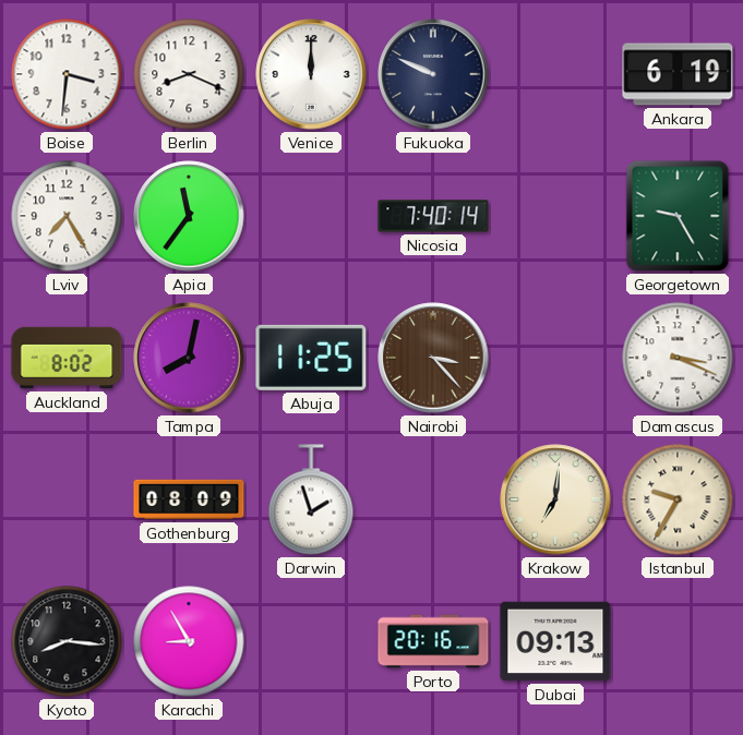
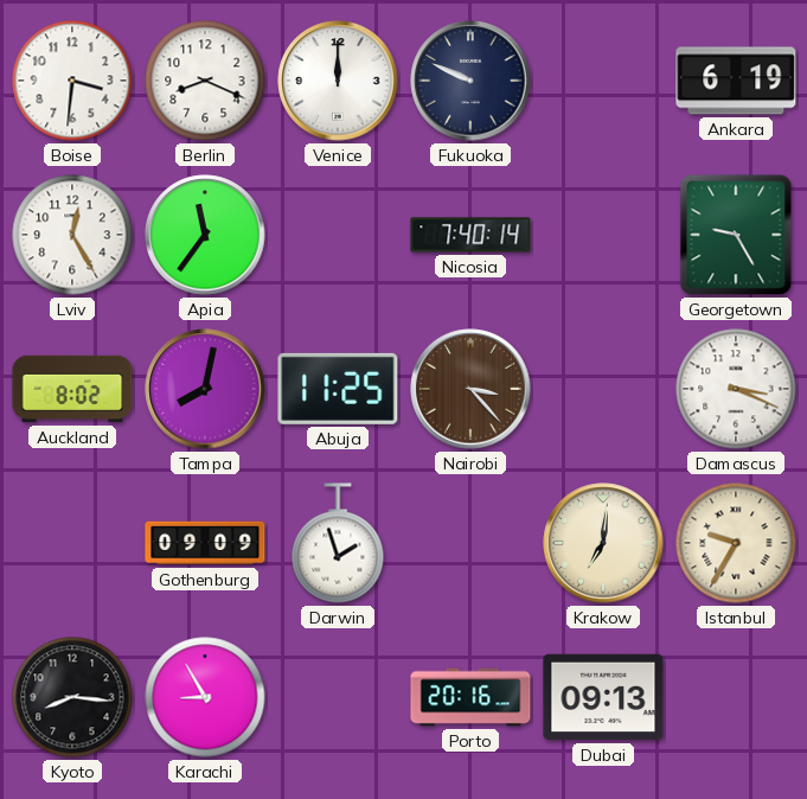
Lviv: 7:25 -> 12:25 (72, 235)
Gothenburg: 08:09 -> 09:09 (205, 543)
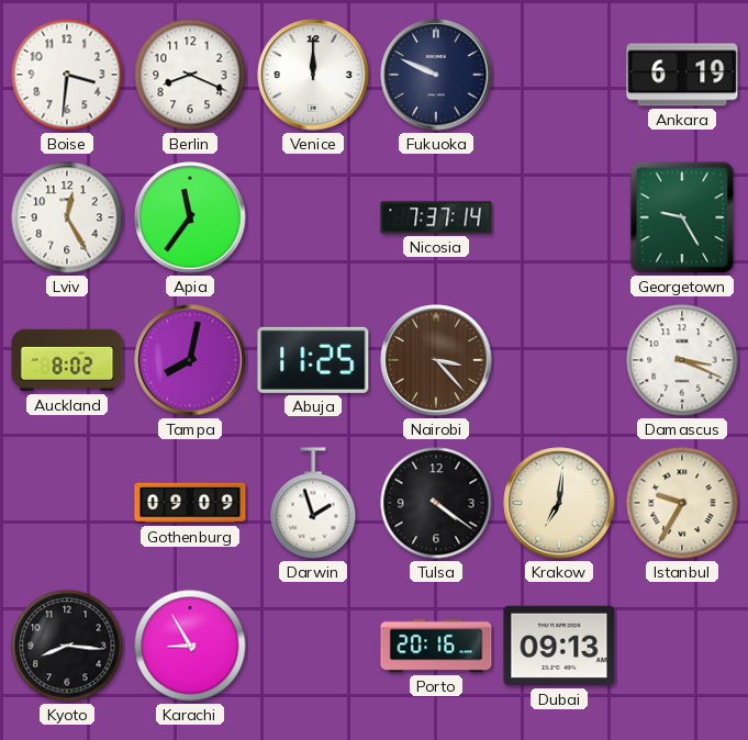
Nicosia: 7:40 -> 7:37 (436, 217)
Tulsa: none -> 4:21 (436, 503)
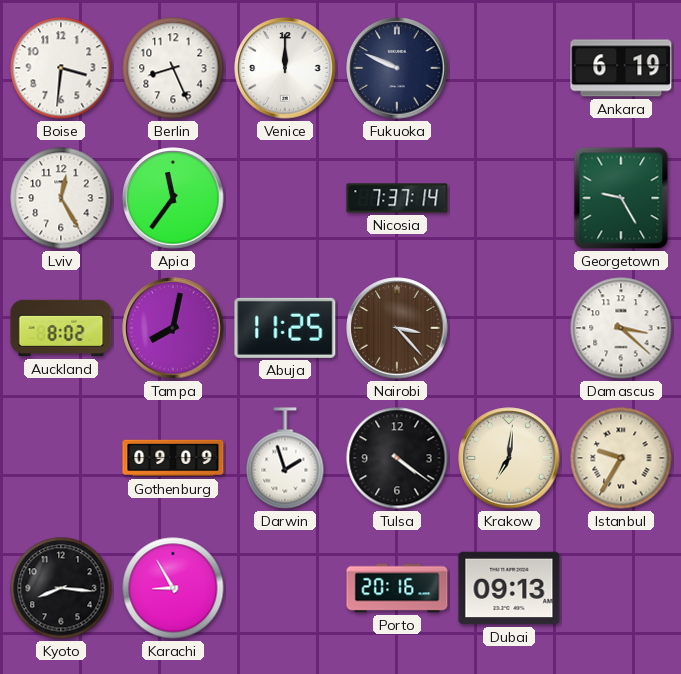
Berlin: 8:19 -> 8:26 (173, 68)
Damascus: 3:19 -> 3:22 (621, 328)
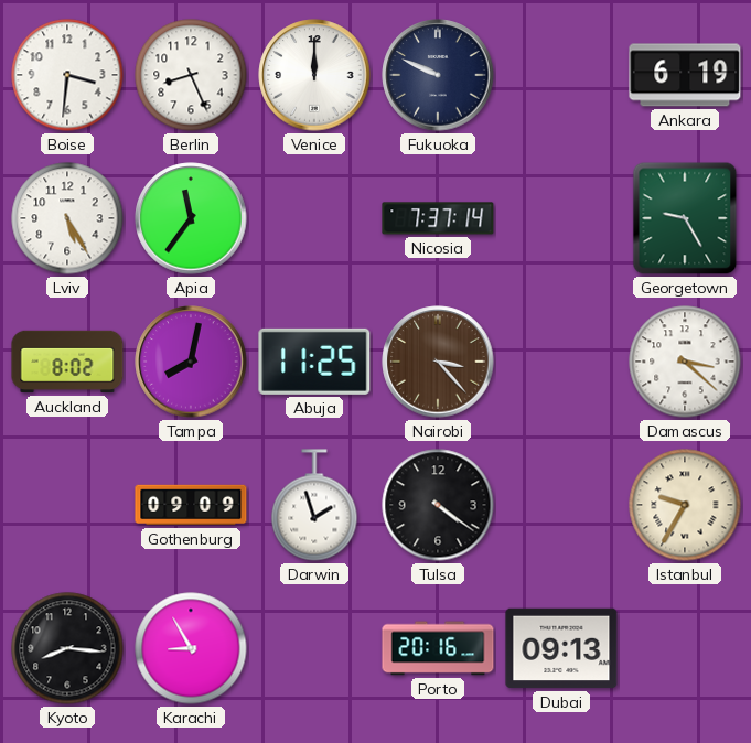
Lviv: 12:25 -> 5:25 (67, 218)
Krakow: 7:01 -> none (509, 458)
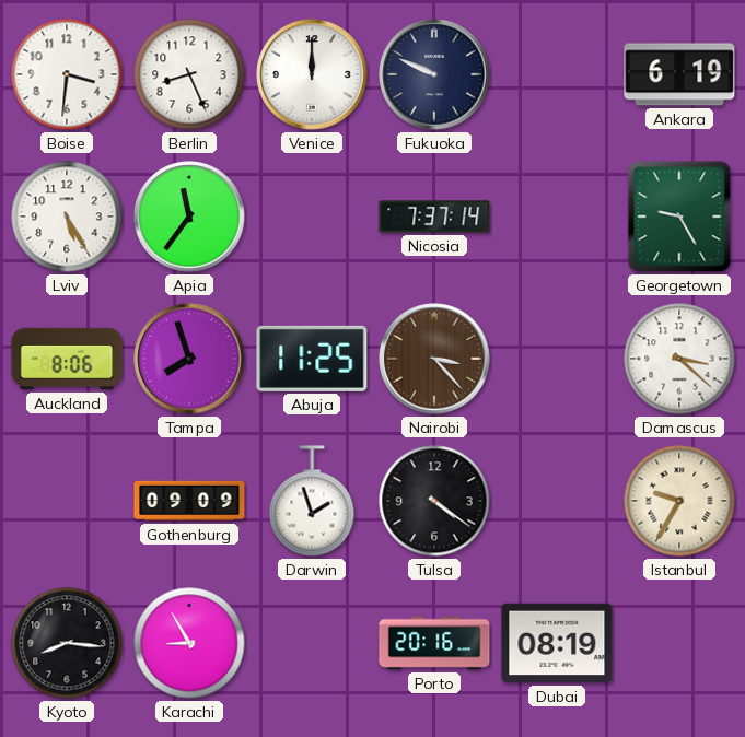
Auckland: 8:02 -> 8:06 (67, 359)
Tampa: 8:02 -> 7:57 (189, 359)
Dubai: 09:13 -> 08:19 (557, 643)
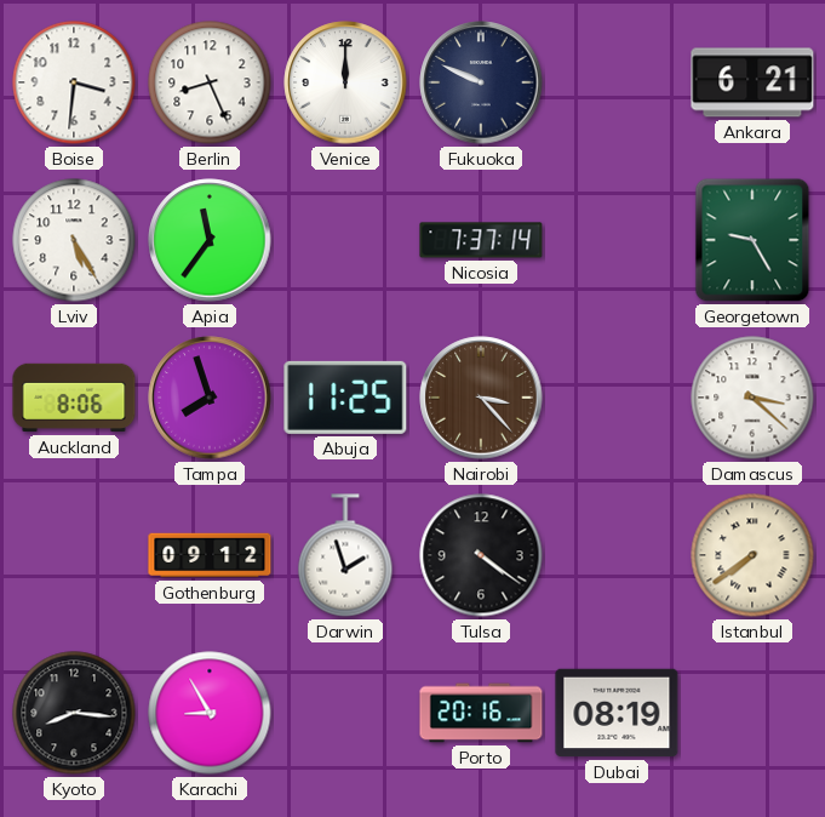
Ankara: 6:19 -> 6:21 (752, 82)
Gothenburg: 09:09 -> 09:12 (210, 555)
Istanbul: 9:35 -> 7:39 (752, 555)
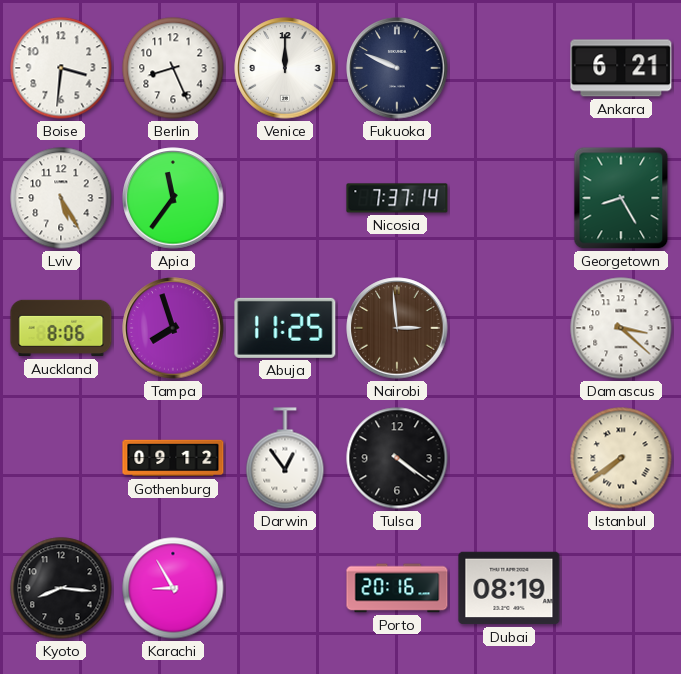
Georgetown: 9:25 -> 8:25 (621, 198)
Nairobi: 3:23 -> 2:59 (397, 328)
Darwin: 1:57 -> 12:54 (285, 458)
